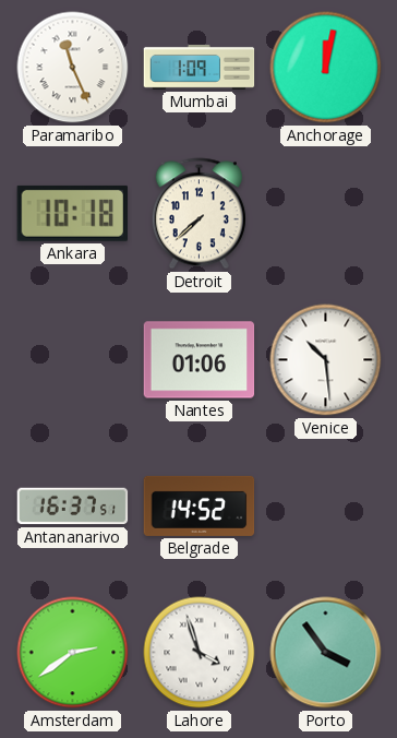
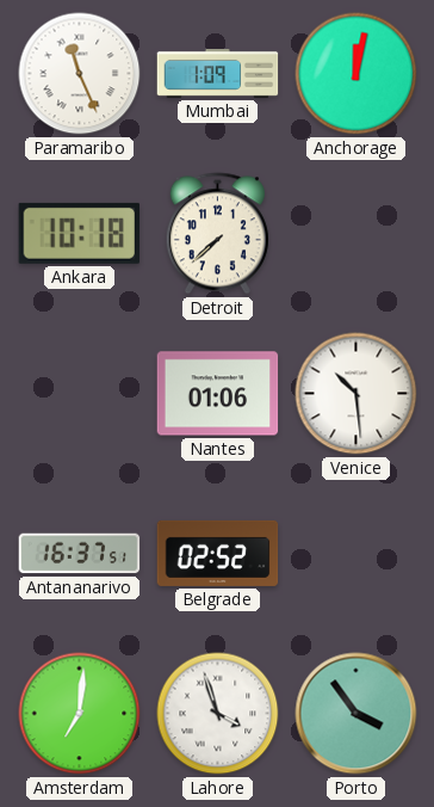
Belgrade: 14:52 -> 02:52 (218, 553)
Amsterdam: 2:39 -> 7:01 (80, 714)
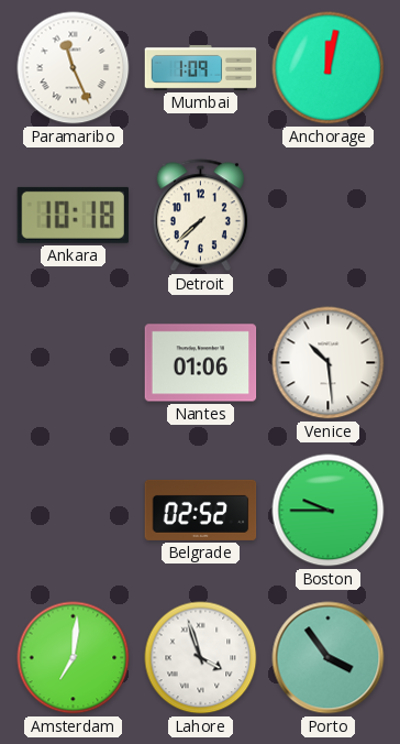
Antananarivo: 16:37 -> none (80, 554)
Boston: none -> 9:45 (329, 511)
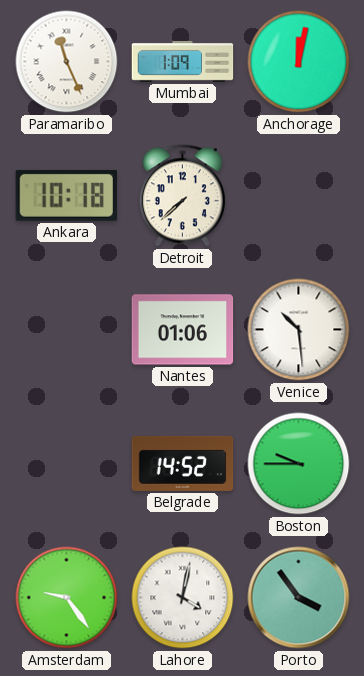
Belgrade: 02:52 -> 14:52 (183, 463)
Amsterdam: 7:01 -> 9:24 (67, 598)
Lahore: 3:57 -> 4:02 (183, 598)
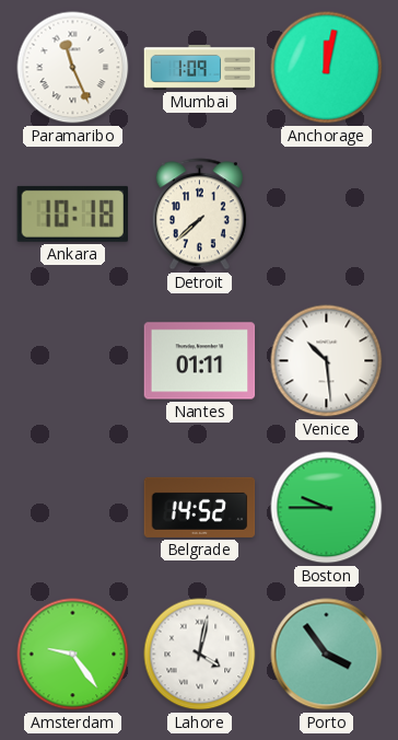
Nantes: 01:06 -> 01:11 (200, 361)
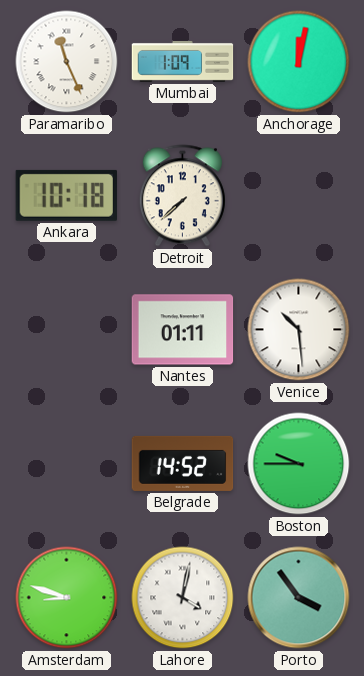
Amsterdam: 9:24 -> 8:48 (67, 598)
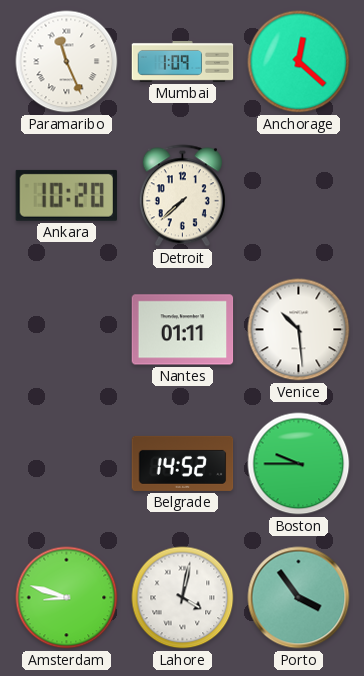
Anchorage: 12:02 -> 12:22 (299, 62)
Ankara: 10:18 -> 10:20 (66, 195)
